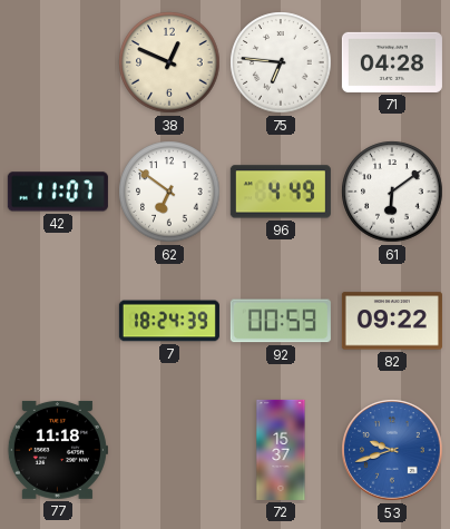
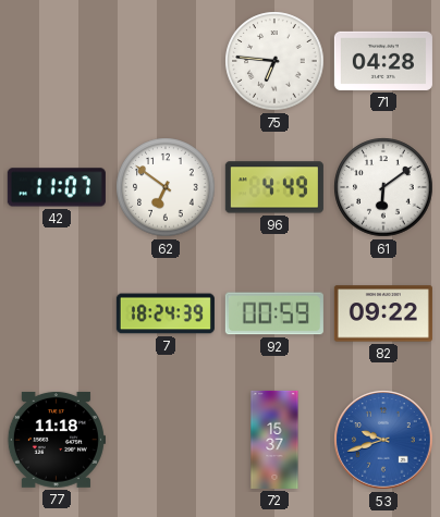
38: 12:49 -> none (169, 62)
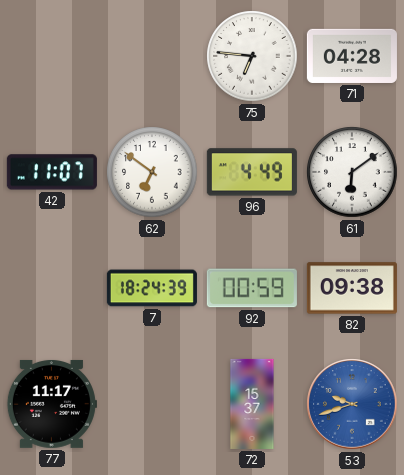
82: 09:22 -> 09:38 (352, 288)
77: 11:18 -> 11:17 (52, 404)
